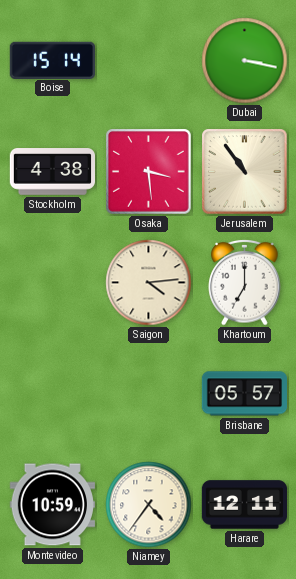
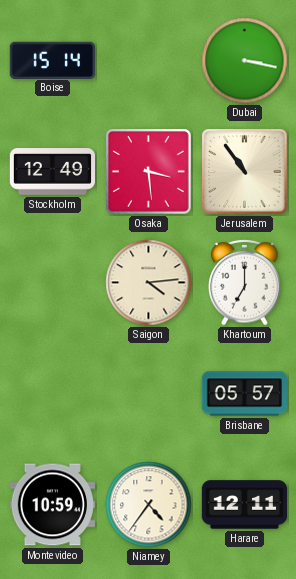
Stockholm: 4:38 -> 12:49 (53, 172)
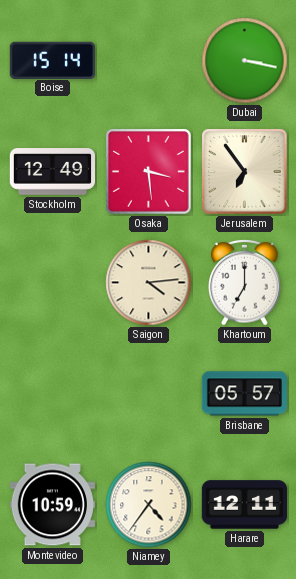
Jerusalem: 10:54 -> 6:54 (245, 172)
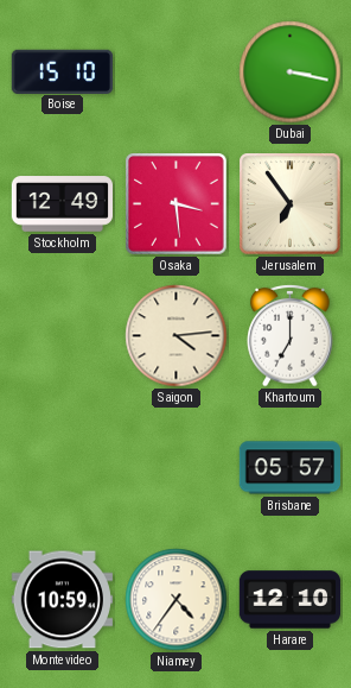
Boise: 15:14 -> 15:10 (62, 71)
Harare: 12:11 -> 12:10 (291, 600)
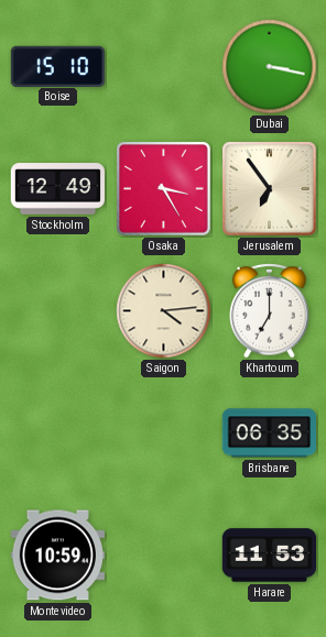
Osaka: 3:29 -> 3:25 (164, 189)
Brisbane: 05:57 -> 06:35 (269, 433)
Niamey: 4:36 -> none (177, 600)
Harare: 12:10 -> 11:53 (270, 556)
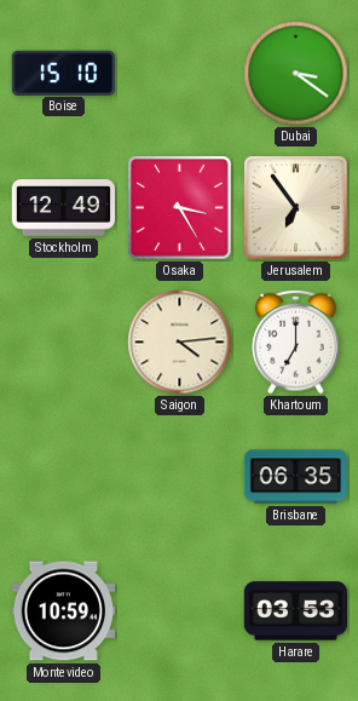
Dubai: 3:17 -> 3:21 (296, 74)
Harare: 11:53 -> 03:53 (296, 611)
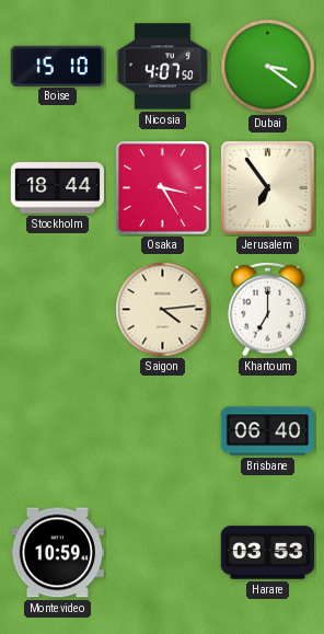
Nicosia: none -> 4:07 (162, 67)
Stockholm: 12:49 -> 18:44 (58, 188)
Brisbane: 06:35 -> 06:40 (267, 431)
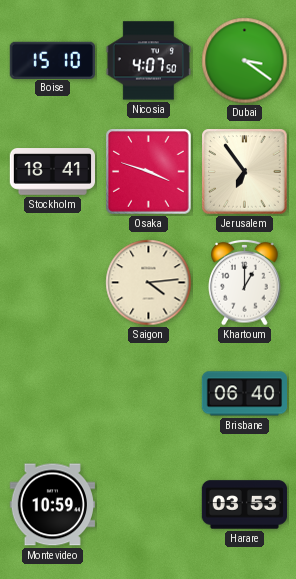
Stockholm: 18:44 -> 18:41 (53, 172)
Osaka: 3:25 -> 3:48 (149, 172)
Khartoum: 7:00 -> 1:00 (245, 282)
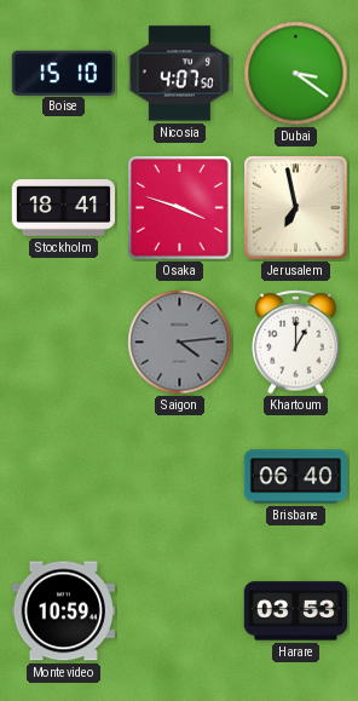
Jerusalem: 6:54 -> 6:58 (296, 208)
Saigon dial: cream -> grey (180, 343)
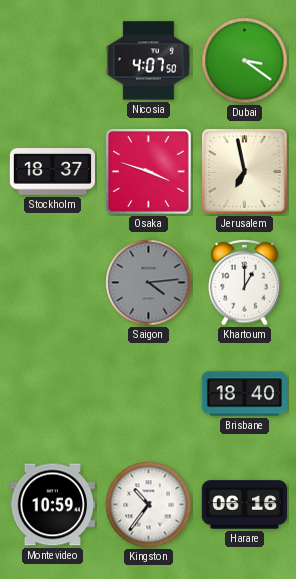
Boise: 15:10 -> none (63, 73)
Stockholm: 18:41 -> 18:37 (53, 172)
Brisbane: 06:40 -> 18:40 (244, 394)
Kingston: none -> 10:36 (149, 505)
Harare: 03:53 -> 06:16 (245, 505)
